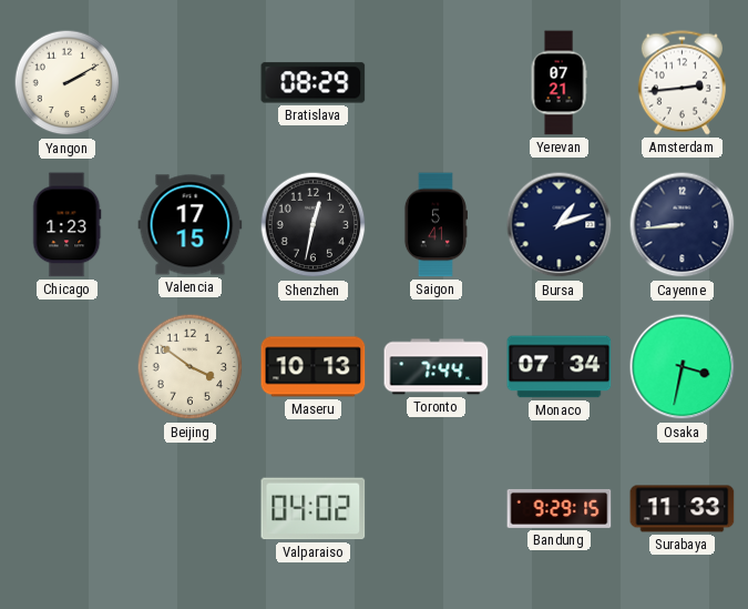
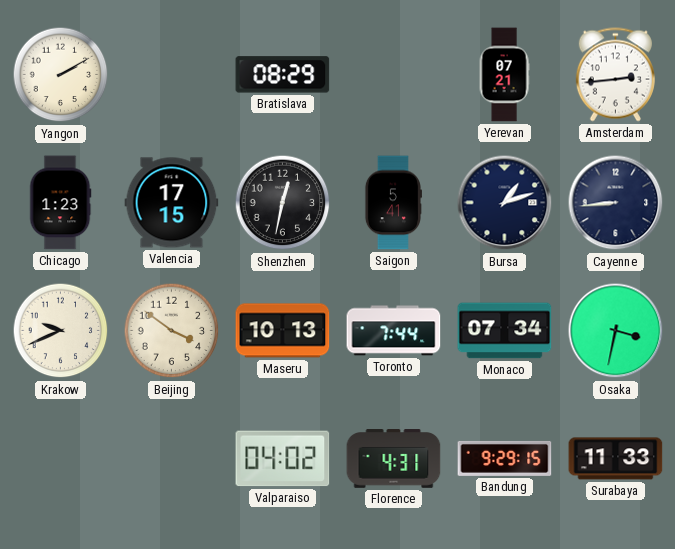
Krakow: none -> 9:41 (61, 331)
Florence: none -> 4:31 (394, 459)
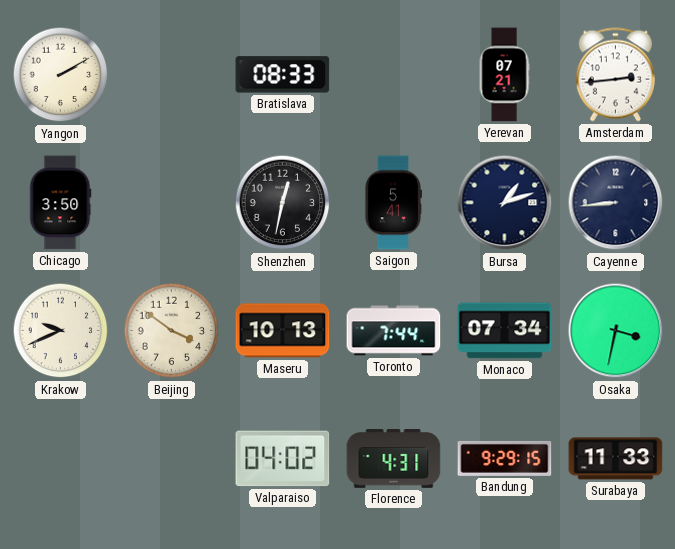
Bratislava: 08:29 -> 08:33 (283, 75)
Chicago: 1:23 -> 3:50 (61, 203)
Valencia: 17:15 -> none (172, 203)
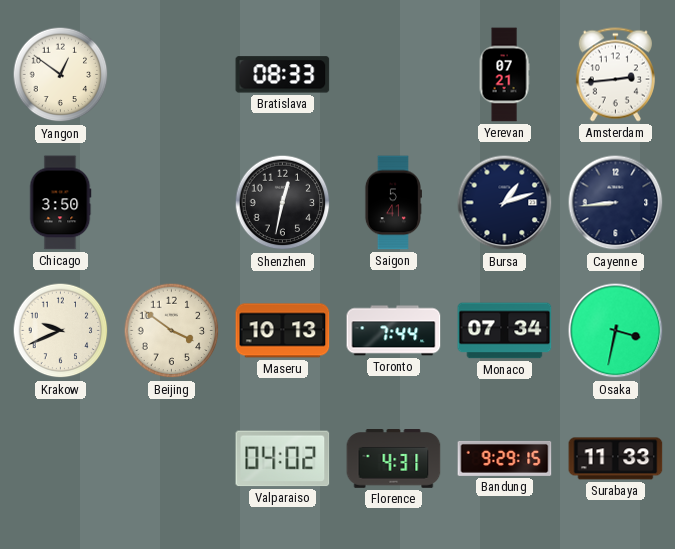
Yangon: 2:10 -> 12:51 (61, 75)
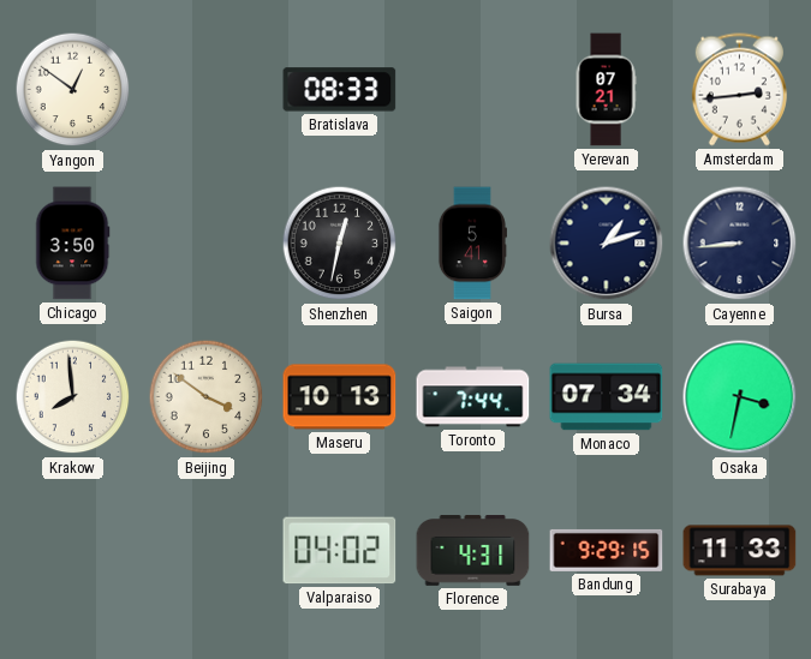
Krakow: 9:41 -> 7:59 (73, 397)
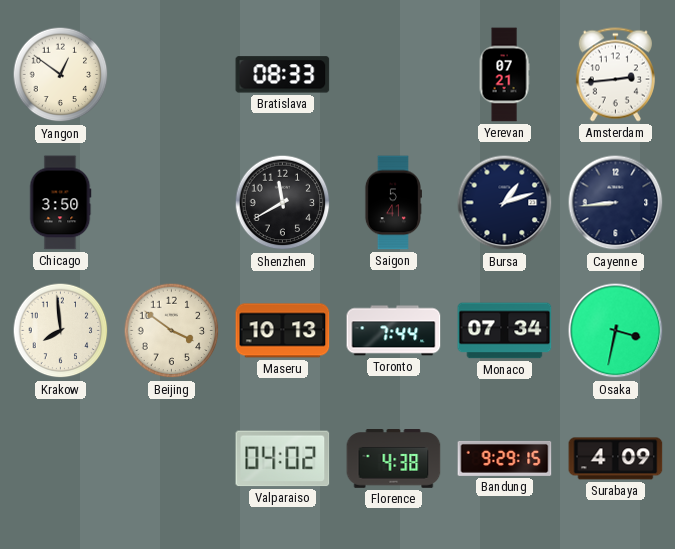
Shenzhen: 12:32 -> 11:40 (283, 203)
Florence: 4:31 -> 4:38 (394, 459)
Surabaya: 11:33 -> 4:09 (616, 459)
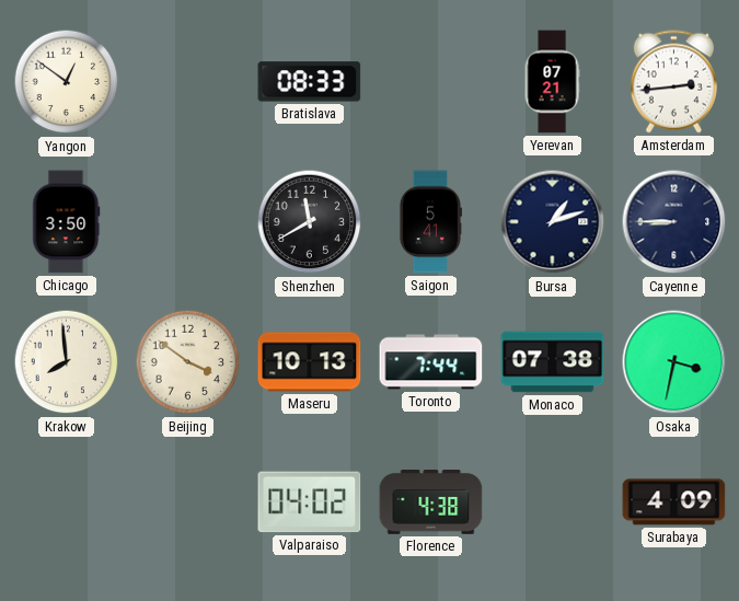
Cayenne: 8:44 -> 8:45 (674, 222)
Monaco: 07:34 -> 07:38 (553, 362)
Bandung: 9:29 -> none (505, 458)
